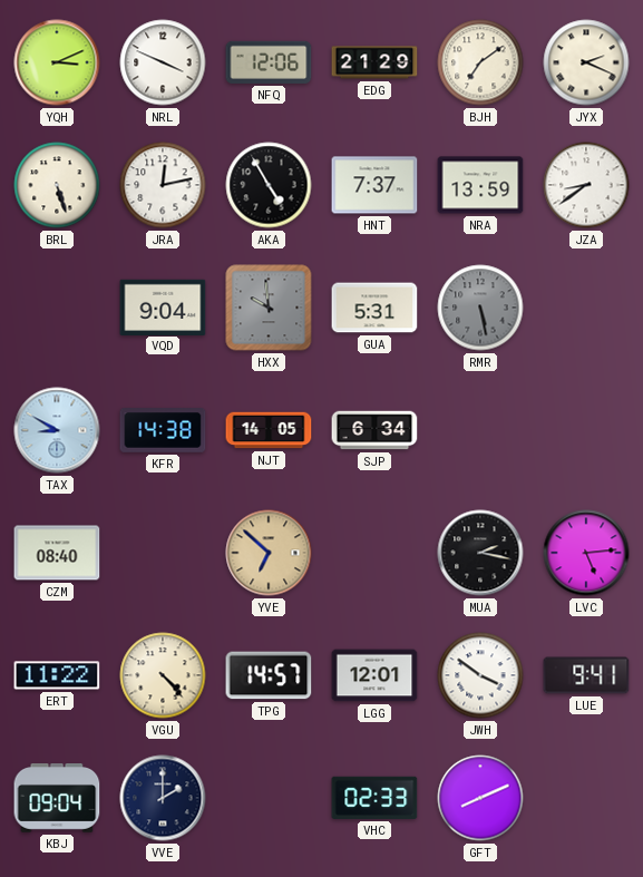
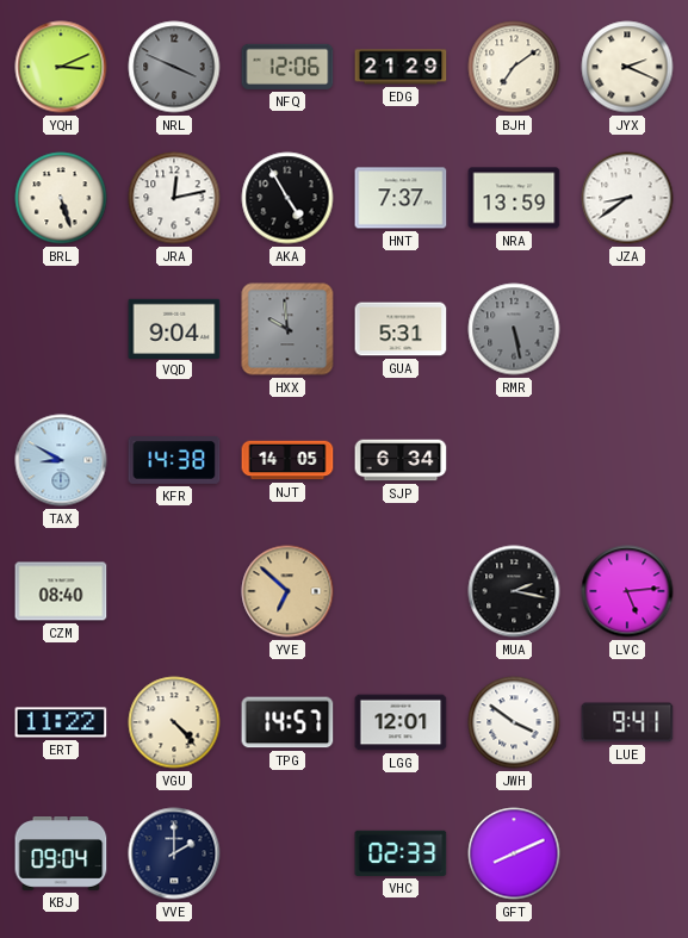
NRL dial: white -> grey (174, 67)
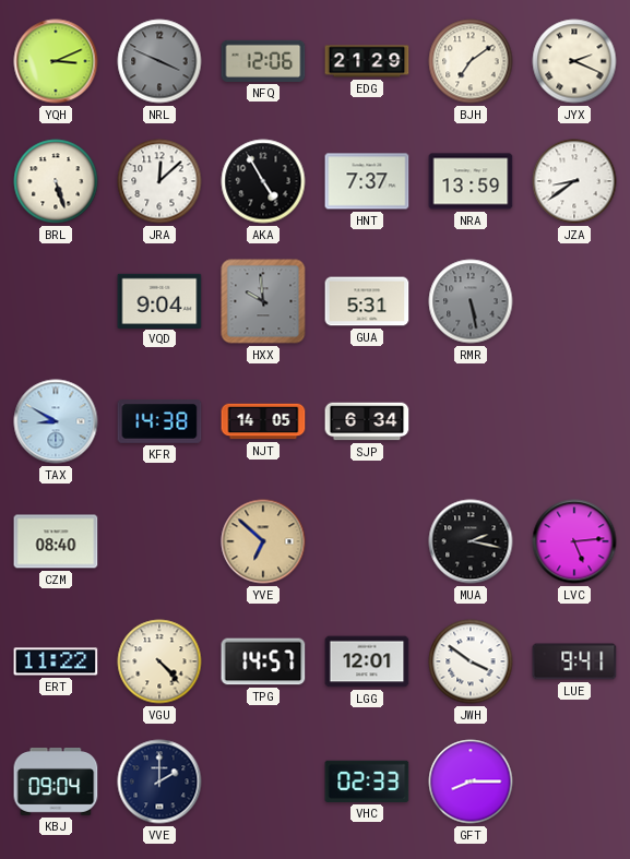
JRA: 12:13 -> 12:08 (159, 181)
GFT: 8:11 -> 8:15 (471, 782)
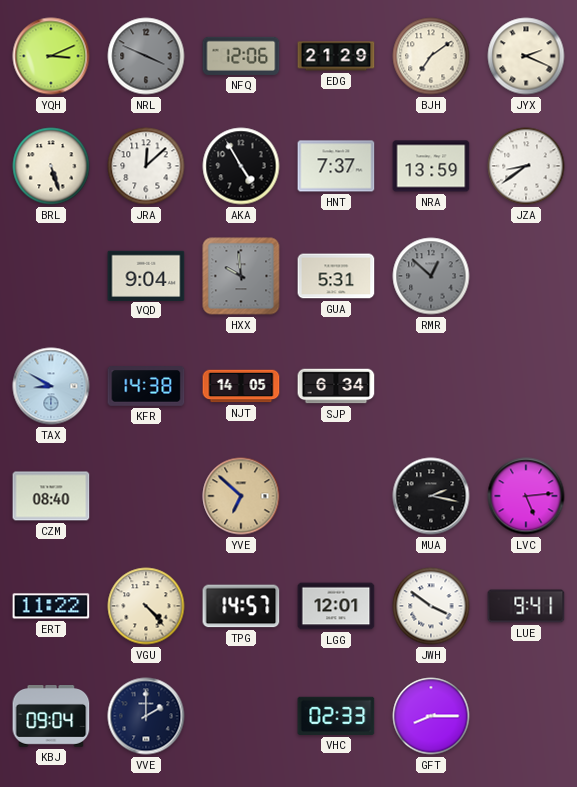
RMR: 5:28 -> 12:52 (431, 276)
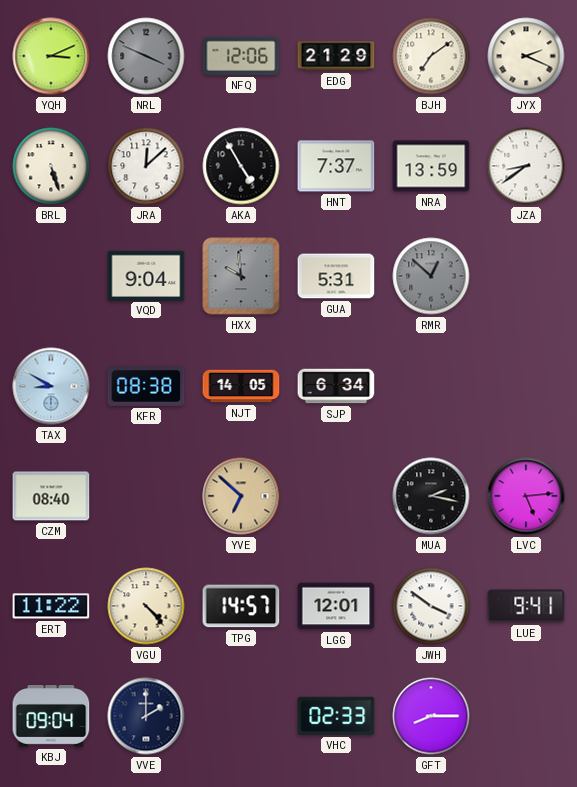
KFR: 14:38 -> 08:38 (146, 386)
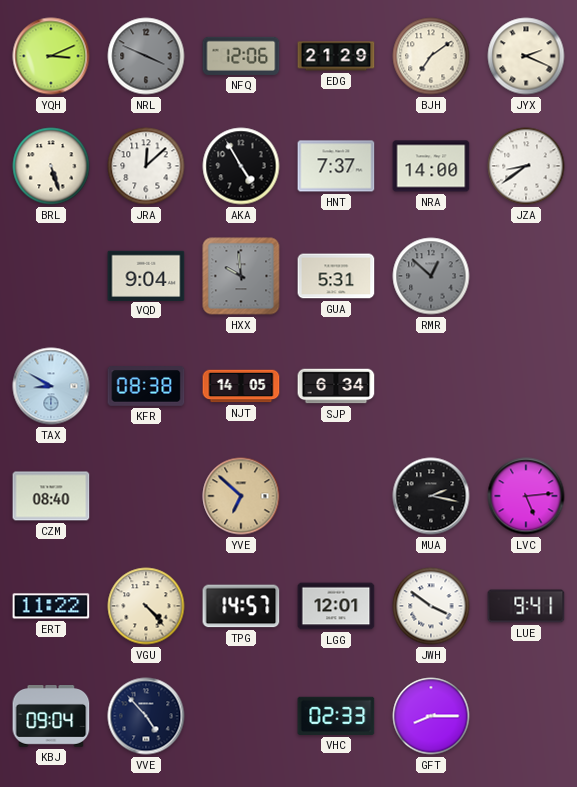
NRA: 13:59 -> 14:00 (431, 166)
VVE: 2:00 -> 4:53 (146, 716)
